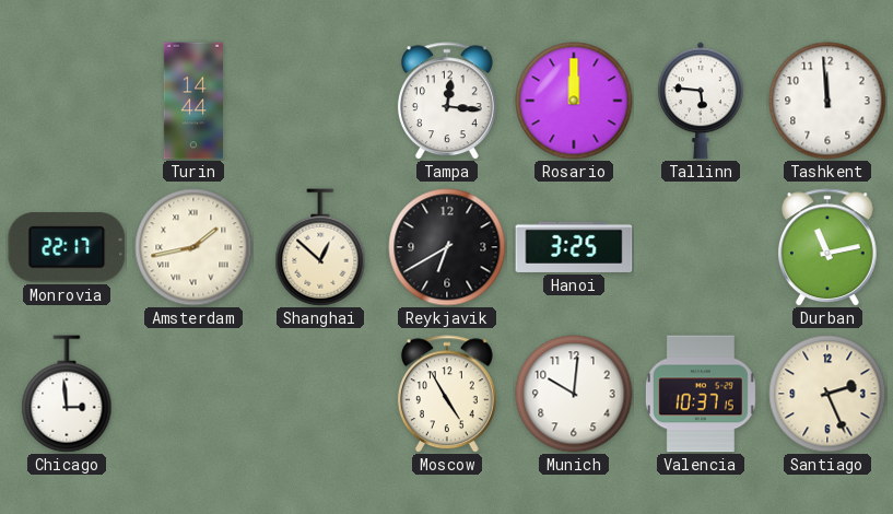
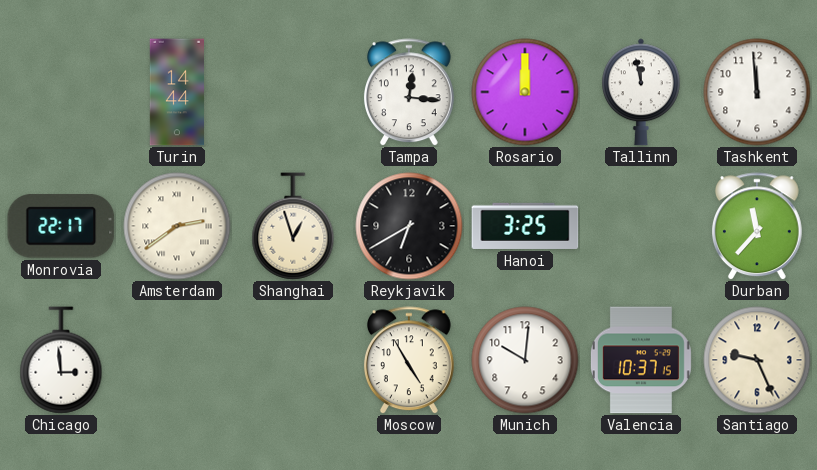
Tallinn: 5:46 -> 11:58 (641, 92)
Amsterdam: 1:43 -> 2:39 (177, 226)
Shanghai: 12:52 -> 12:57 (293, 226)
Durban: 11:13 -> 11:37 (757, 226)
Santiago: 2:26 -> 9:26 (757, 360)
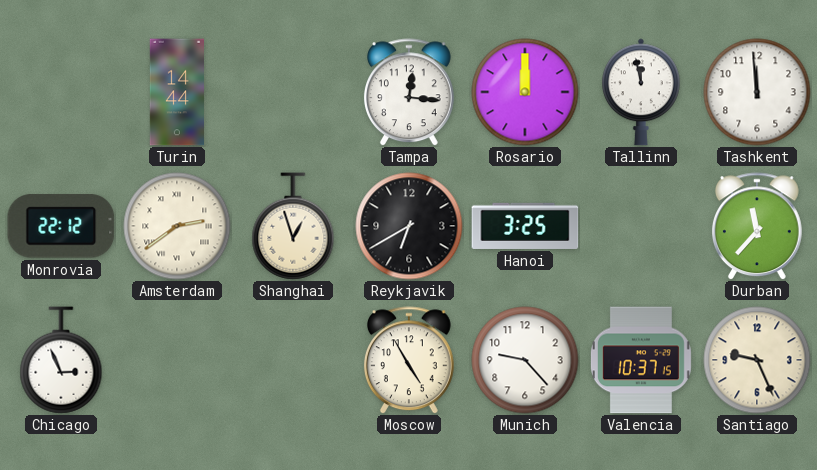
Monrovia: 22:17 -> 22:12 (61, 226)
Chicago: 2:59 -> 2:56 (61, 360)
Munich: 10:01 -> 9:23 (525, 360)
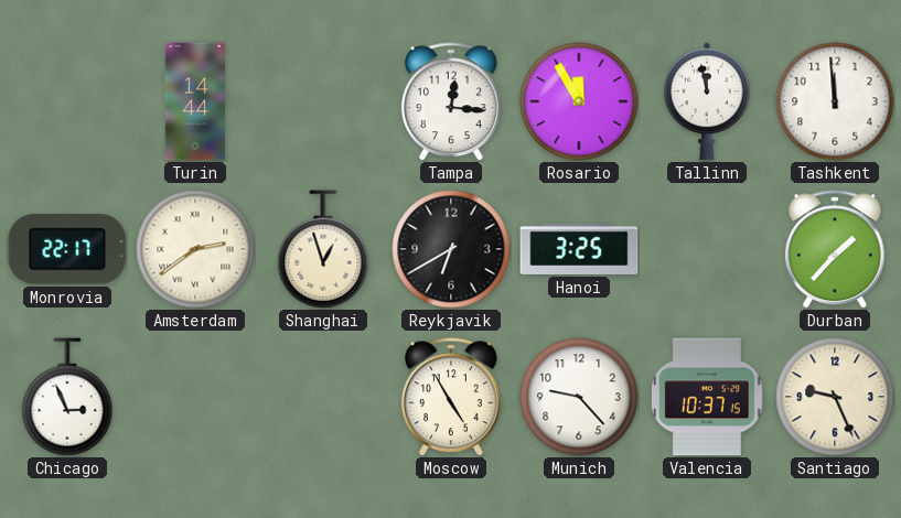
Rosario: 12:00 -> 11:55 (579, 101)
Monrovia: 22:12 -> 22:17 (67, 249)
Durban: 11:37 -> 1:37 (835, 249)
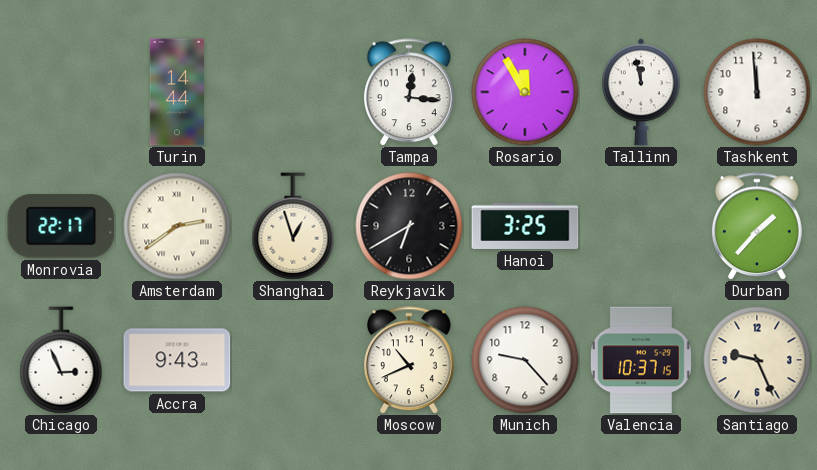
Accra: none -> 9:43 (177, 360)
Moscow: 4:55 -> 10:41 (409, 360)
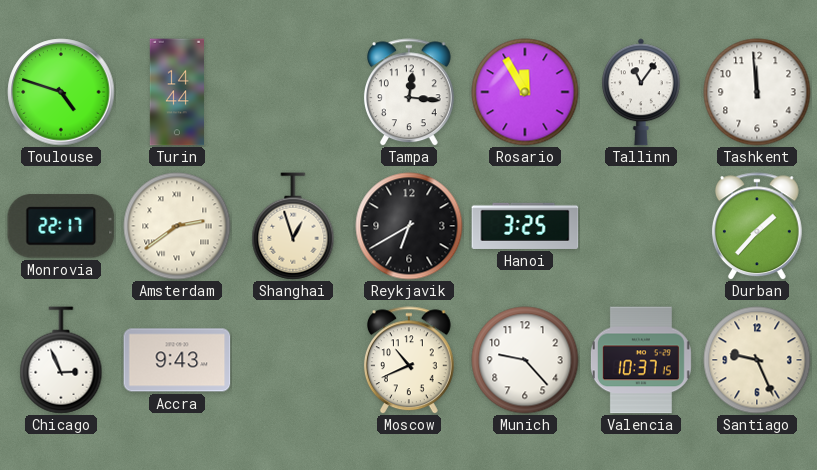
Toulouse: none -> 4:48 (61, 92)
Tallinn: 11:58 -> 11:06 (641, 92)
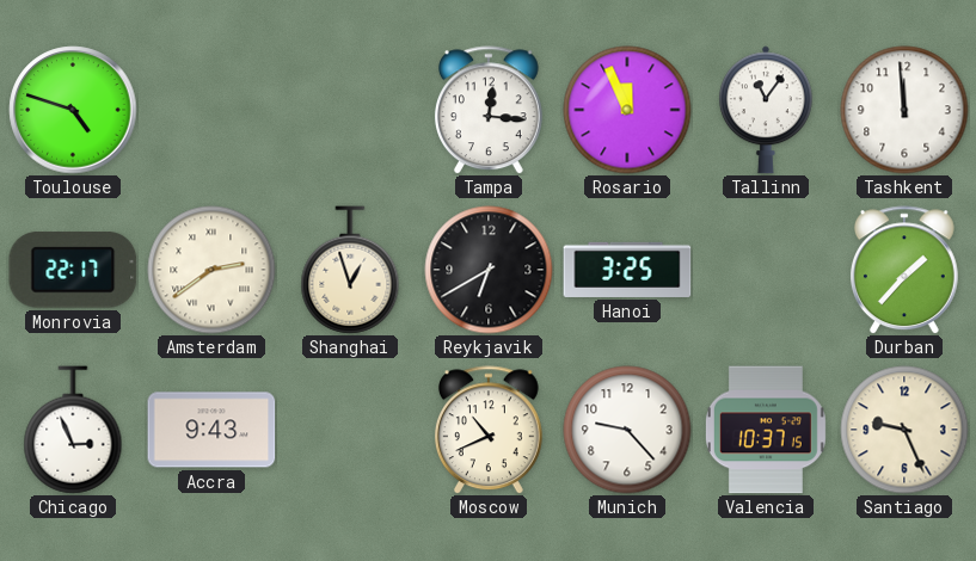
Turin: 14:44 -> none (176, 92)
Rosario: 11:55 -> 11:56 (627, 110)
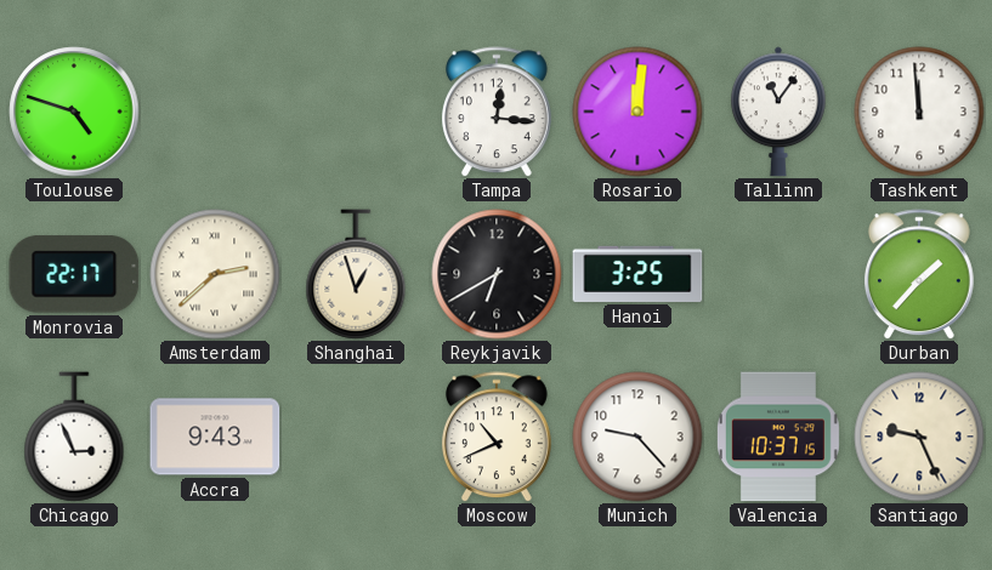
Rosario: 11:56 -> 12:01 (637, 112)
Amsterdam: 2:39 -> 2:38 (215, 274)
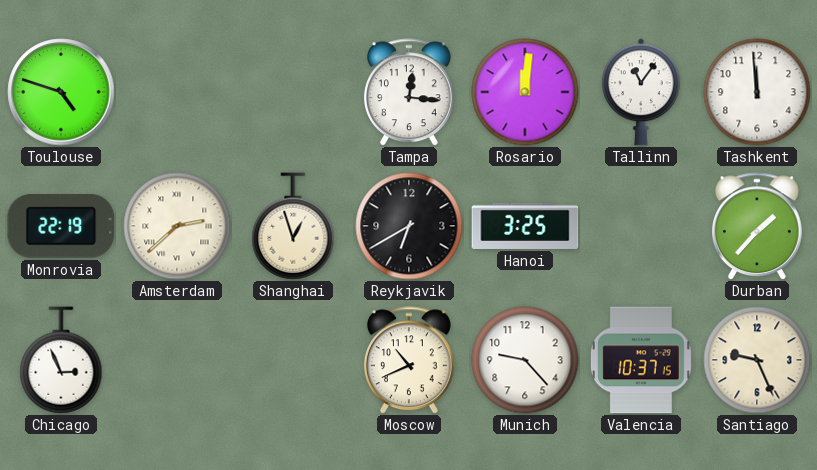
Monrovia: 22:17 -> 22:19 (61, 226)
Accra: 9:43 -> none (215, 437)
